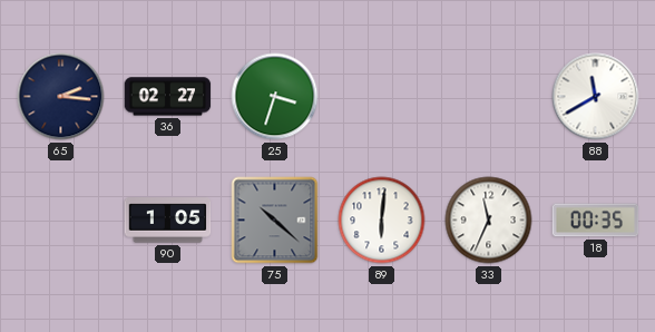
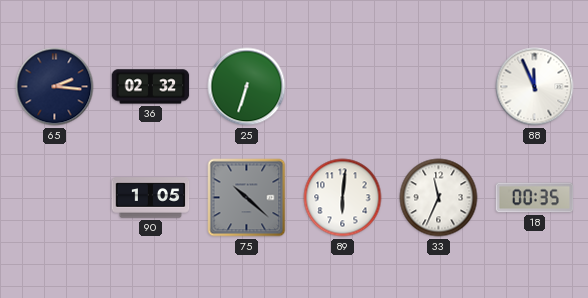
36: 02:27 -> 02:32 (151, 87)
25: 3:33 -> 6:33 (247, 87)
88: 11:40 -> 11:56 (535, 87)
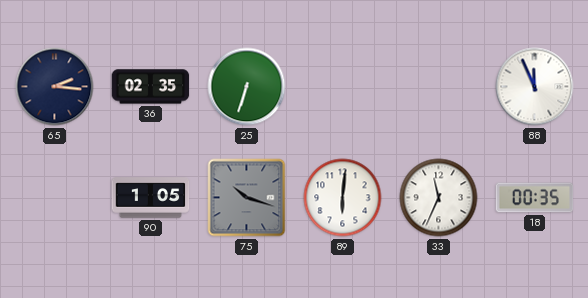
36: 02:32 -> 02:35 (151, 87)
75: 10:22 -> 10:18 (247, 198)
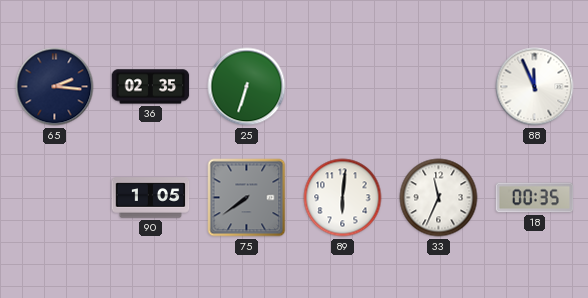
75: 10:18 -> 7:39 (247, 198)
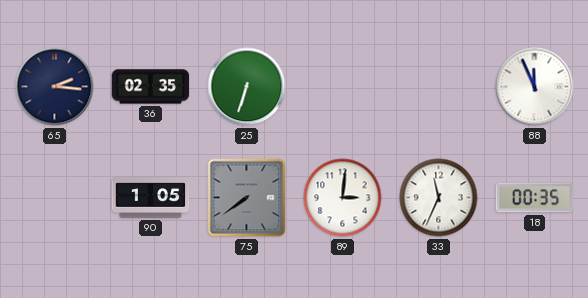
89: 6:01 -> 3:01 (343, 198)
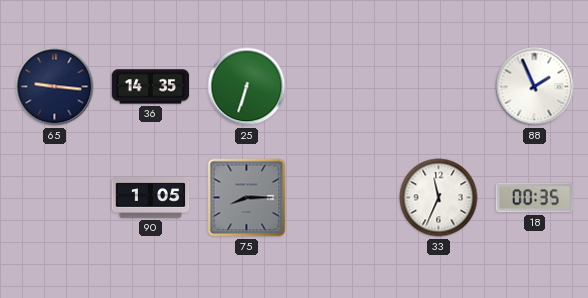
65: 2:16 -> 9:16 (55, 87)
36: 02:35 -> 14:35 (151, 87)
88: 11:56 -> 1:56 (535, 87)
75: 7:39 -> 8:15 (247, 198)
89: 3:01 -> none (343, 198)
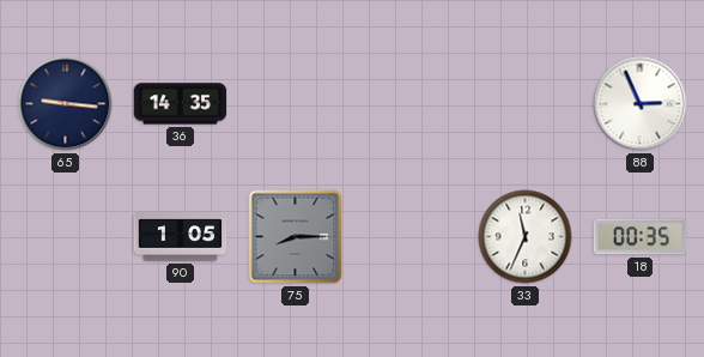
25: 6:33 -> none (247, 87)
88: 1:56 -> 2:56 (641, 104)
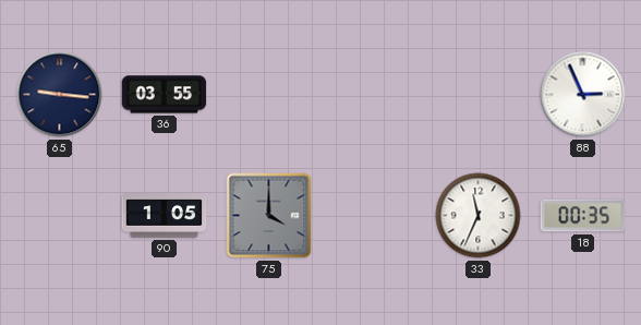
36: 14:35 -> 03:55 (165, 95)
75: 8:15 -> 4:00 (269, 216)
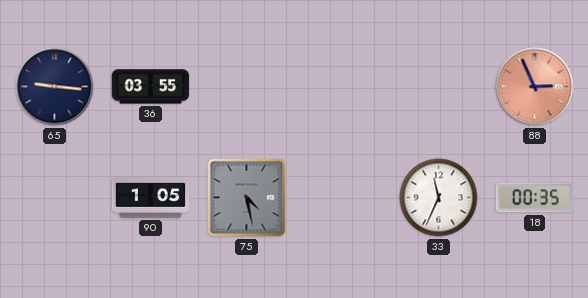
88 dial: white -> salmon (535, 87)
75: 4:00 -> 4:28 (247, 198)
